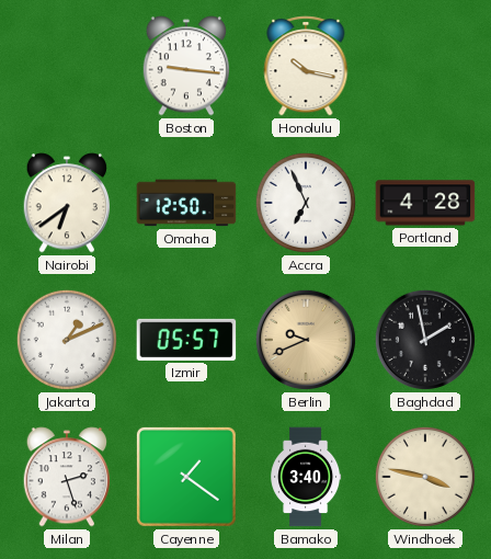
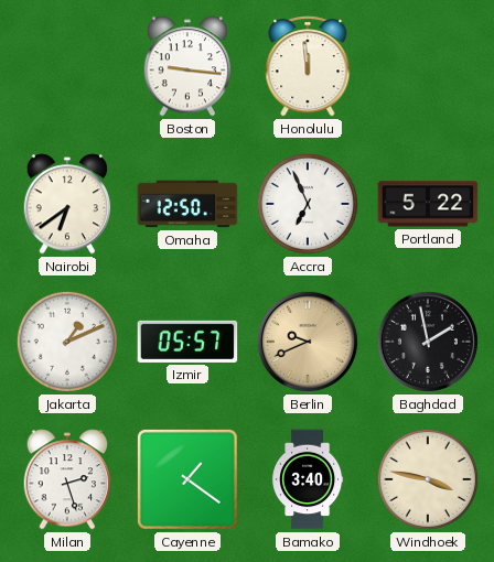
Honolulu: 10:17 -> 11:59 (308, 66)
Portland: 4:28 -> 5:22 (428, 204)
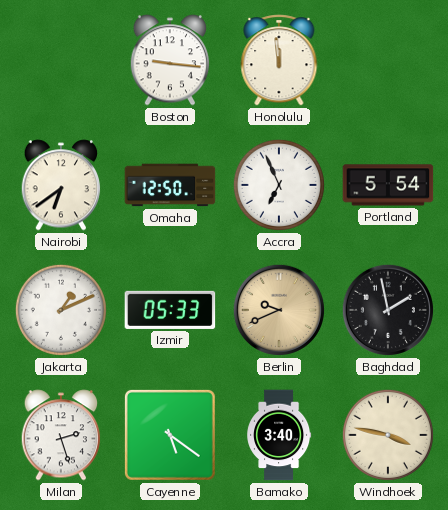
Portland: 5:22 -> 5:54 (388, 185)
Izmir: 05:57 -> 05:33 (170, 310)
Cayenne: 1:21 -> 5:21 (170, 435)
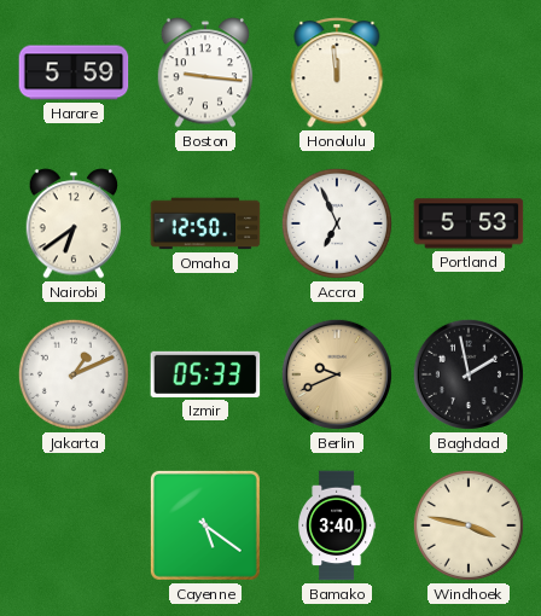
Harare: none -> 5:59 (74, 72)
Portland: 5:54 -> 5:53 (469, 223)
Milan: 2:27 -> none (61, 435)
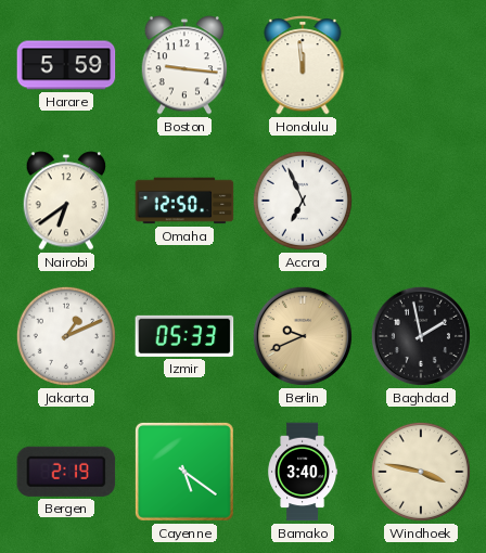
Portland: 5:53 -> none (469, 223)
Bergen: none -> 2:19 (66, 472)
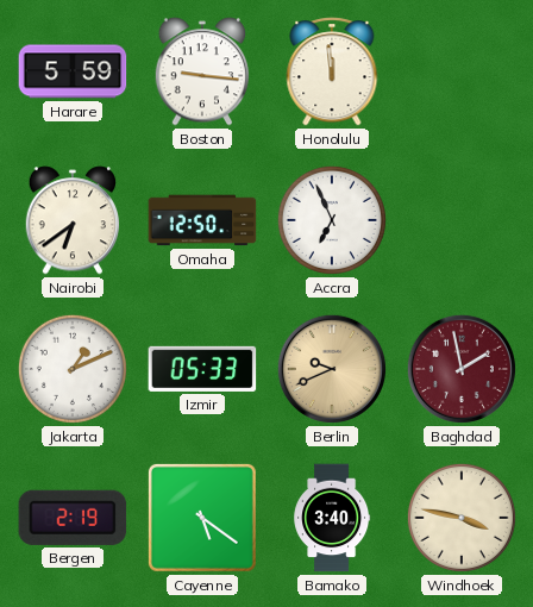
Baghdad dial: black -> burgundy (462, 369)
